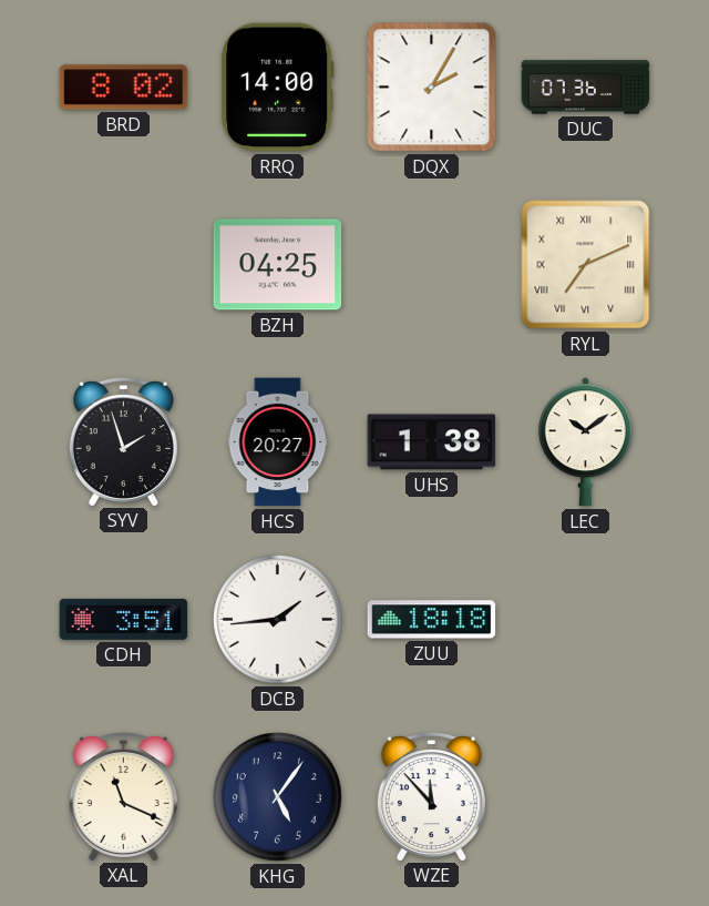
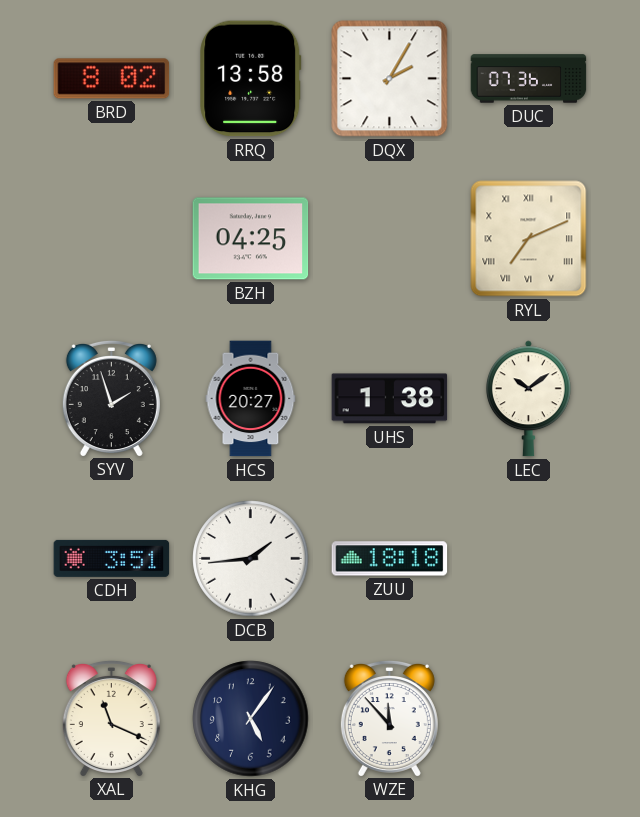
RRQ: 14:00 -> 13:58 (251, 79)
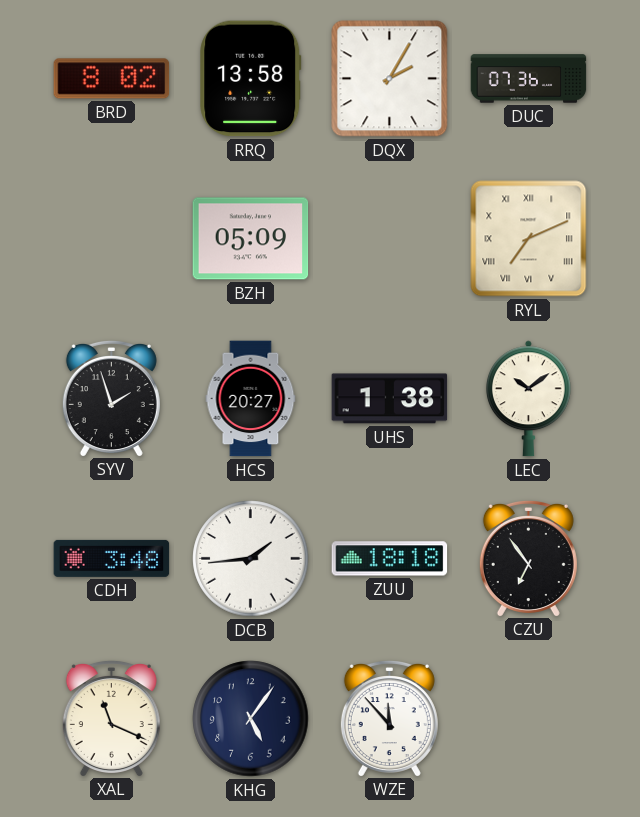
BZH: 04:25 -> 05:09 (251, 239)
CDH: 3:51 -> 3:48 (112, 558)
CZU: none -> 6:54 (528, 558)
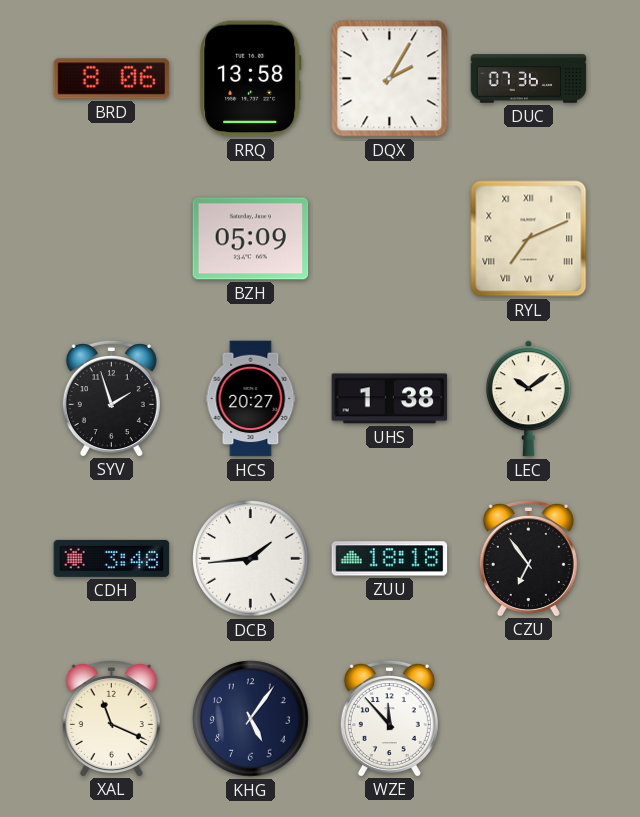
BRD: 8:02 -> 8:06 (112, 79)
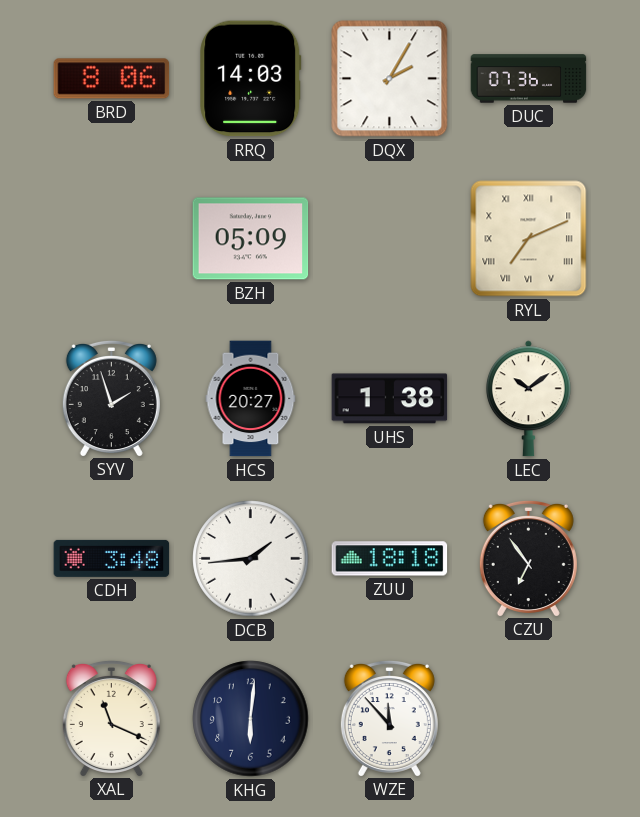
RRQ: 13:58 -> 14:03 (251, 79)
KHG: 5:06 -> 6:01 (251, 719)
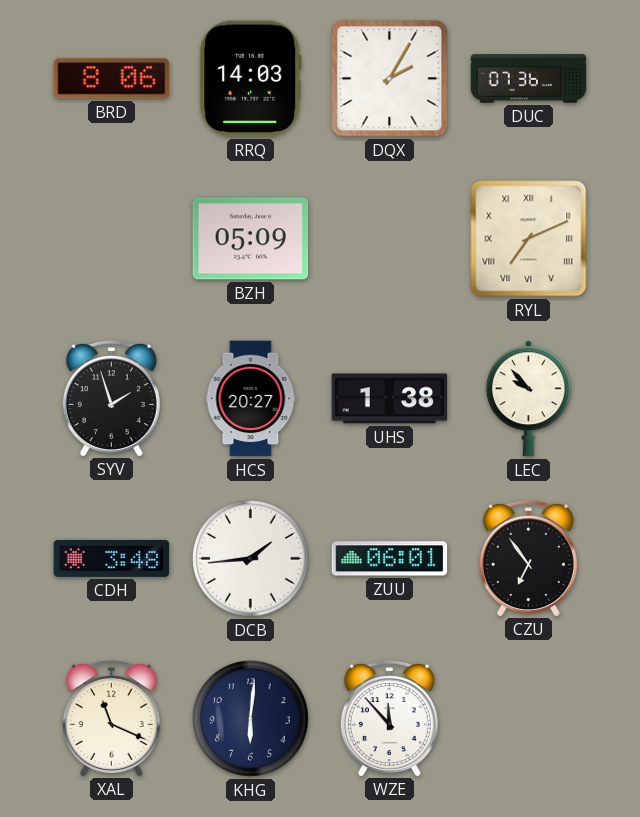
LEC: 10:09 -> 9:53 (528, 399)
ZUU: 18:18 -> 06:01 (390, 559)
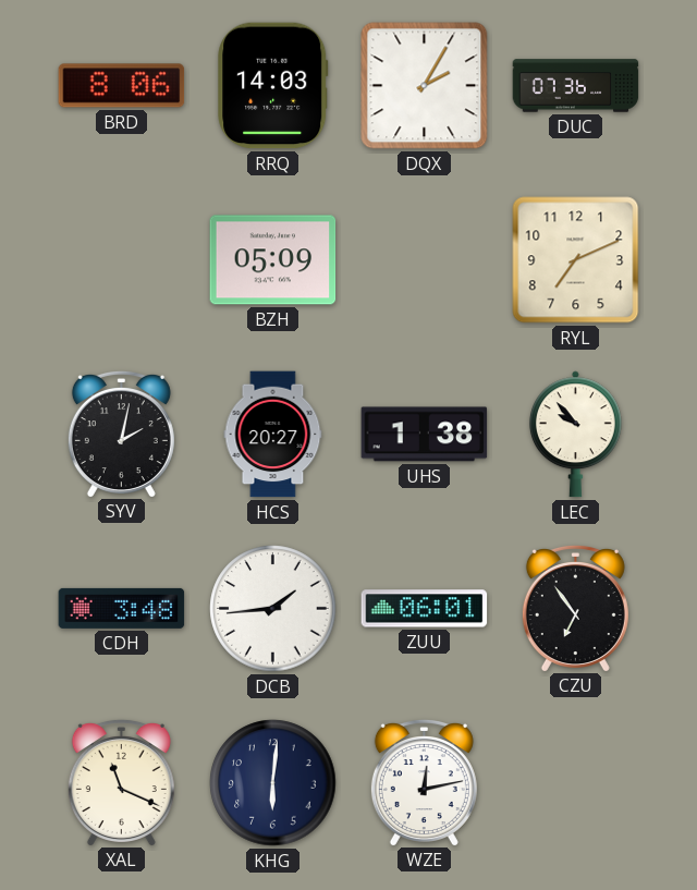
RYL numerals: Roman -> Arabic (576, 260)
SYV: 1:57 -> 2:02 (121, 434)
WZE: 11:53 -> 12:13 (424, 782)
